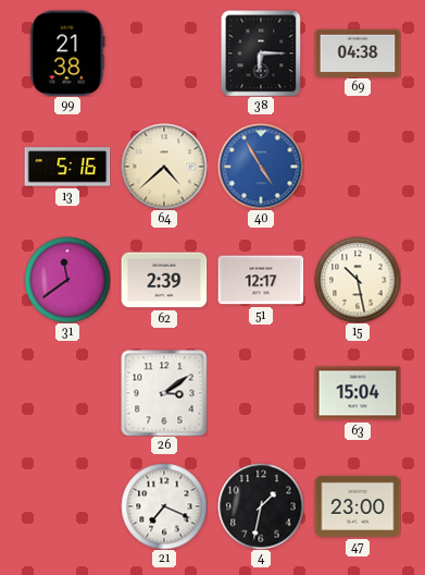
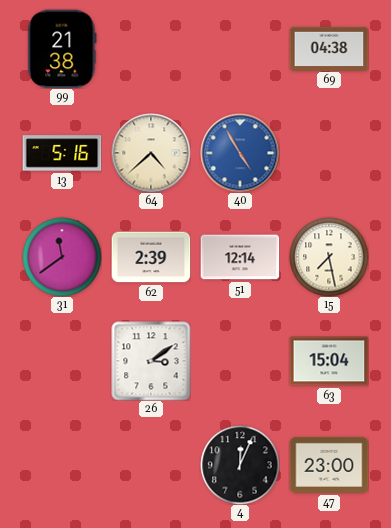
38: 6:15 -> none (261, 53)
51: 12:17 -> 12:14 (240, 257)
15: 10:28 -> 7:28 (329, 257)
21: 7:19 -> none (164, 506)
4: 1:32 -> 12:04 (240, 465)
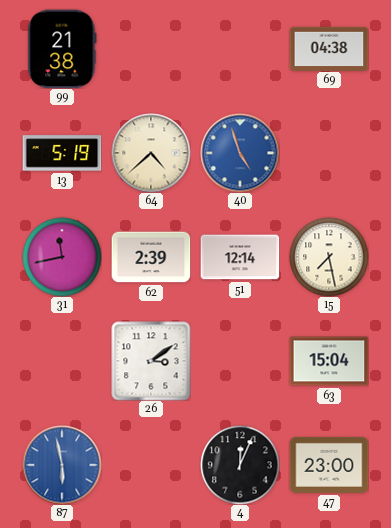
13: 5:16 -> 5:19 (62, 153)
40: 4:55 -> 4:57 (240, 153)
31: 11:39 -> 11:43 (62, 257)
87: none -> 5:58 (62, 465)
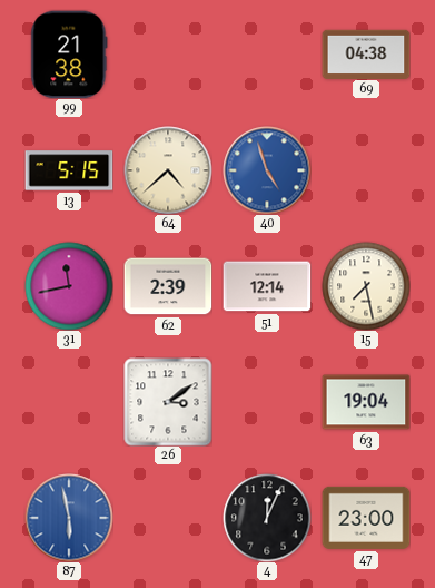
13: 5:19 -> 5:15 (69, 170)
63: 15:04 -> 19:04 (366, 402)
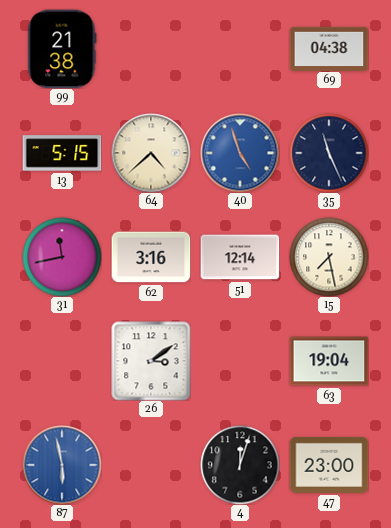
35: none -> 11:26 (329, 153)
62: 2:39 -> 3:16 (151, 257)
4: 12:04 -> 12:03 (240, 465)
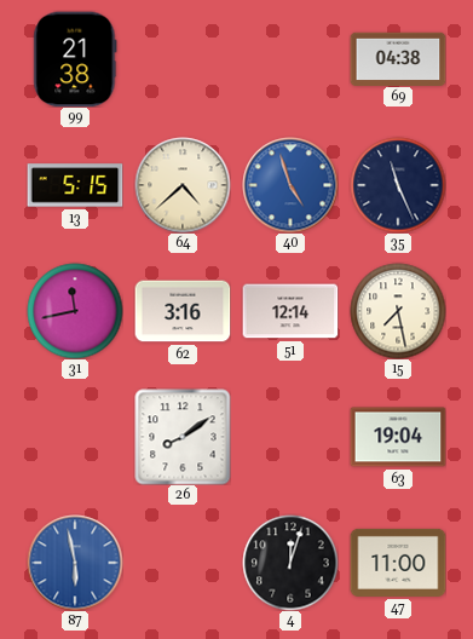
26: 3:09 -> 8:09 (183, 437)
47: 23:00 -> 11:00 (398, 563)
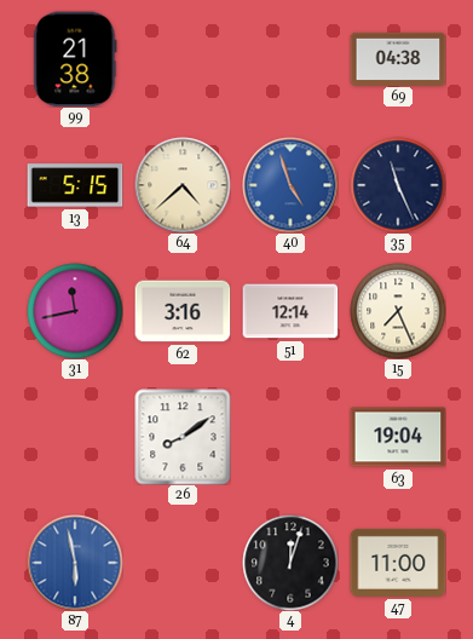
15: 7:28 -> 7:26 (398, 311)
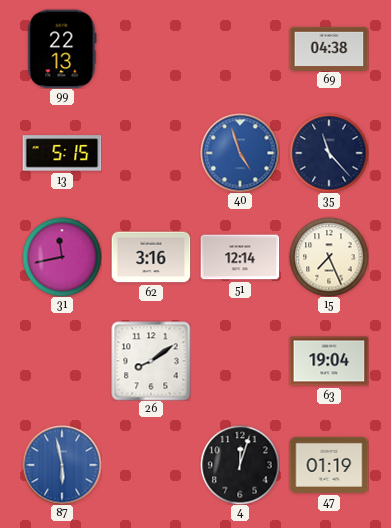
99: 21:38 -> 22:13 (62, 49)
64: 4:38 -> none (183, 185)
35: 11:26 -> 11:23 (329, 153)
47: 11:00 -> 01:19 (329, 465)
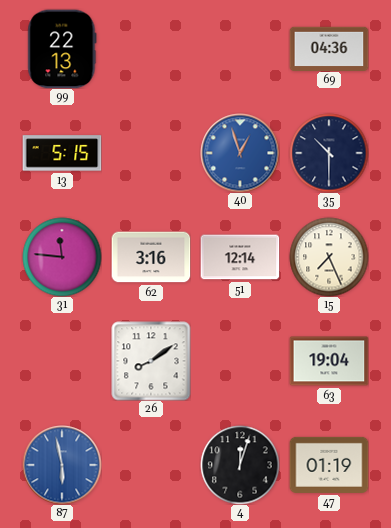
69: 04:38 -> 04:36 (329, 48)
40: 4:57 -> 12:57 (240, 153)
35: 11:23 -> 10:30 (329, 153)
31: 11:43 -> 11:46 (62, 257)
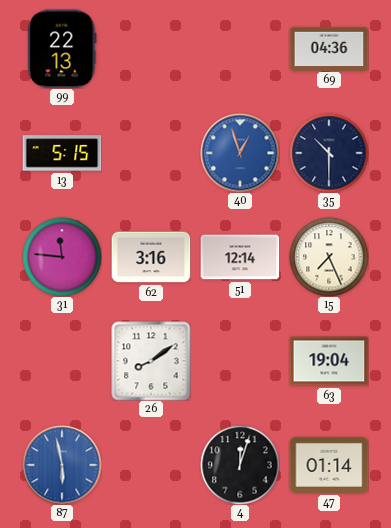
47: 01:19 -> 01:14 (329, 465)
